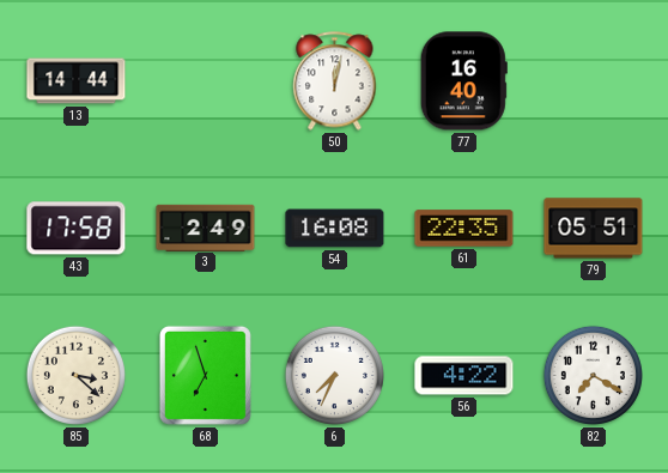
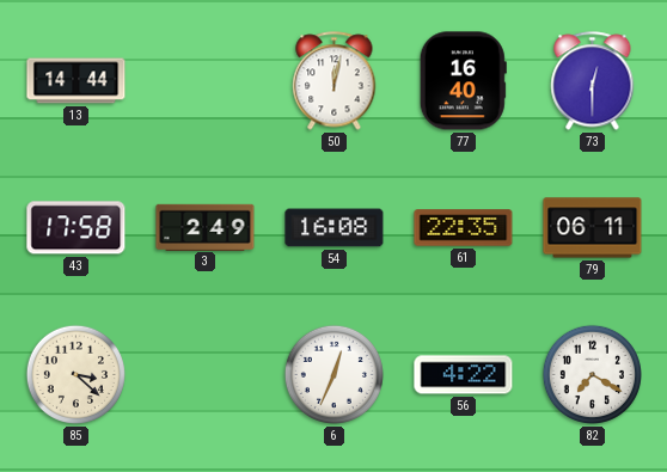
73: none -> 12:30 (593, 81)
79: 05:51 -> 06:11 (593, 228)
68: 6:57 -> none (205, 375)
6: 7:34 -> 12:34 (333, 374)
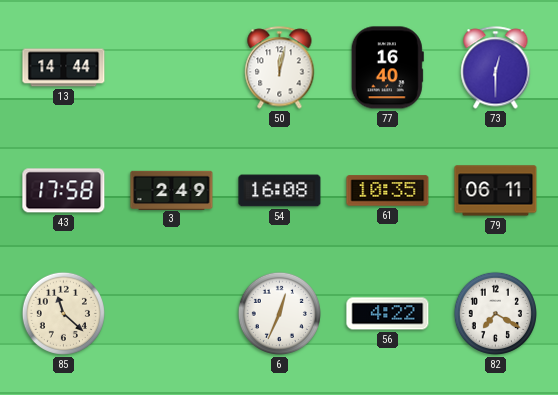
61: 22:35 -> 10:35 (388, 191)
85: 3:22 -> 11:22 (63, 313)
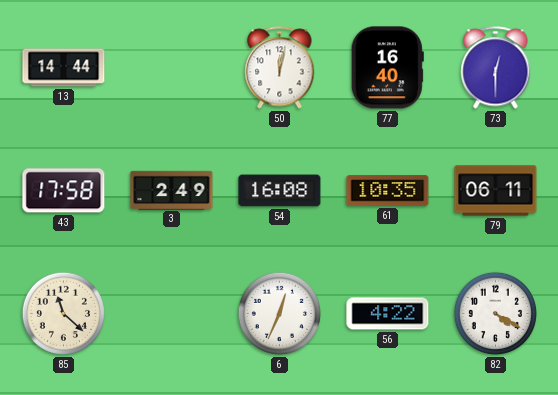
82: 7:20 -> 4:20 (495, 313)
